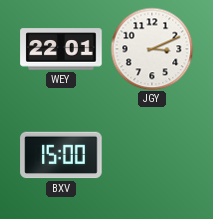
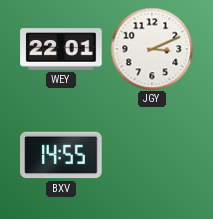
BXV: 15:00 -> 14:55 (61, 155)
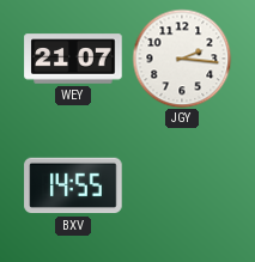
WEY: 22:01 -> 21:07 (73, 59)
JGY: 3:11 -> 2:16 (182, 59)
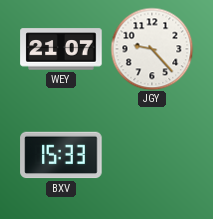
JGY: 2:16 -> 9:23 (152, 49)
BXV: 14:55 -> 15:33 (61, 155)
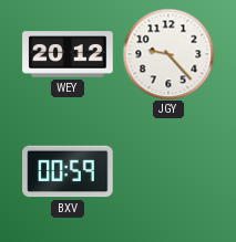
WEY: 21:07 -> 20:12 (68, 54)
BXV: 15:33 -> 00:59 (68, 171)
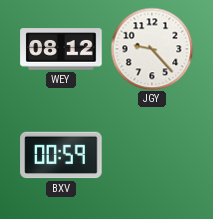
WEY: 20:12 -> 08:12 (61, 49)
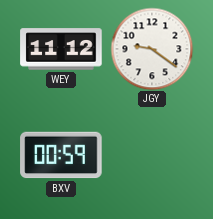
WEY: 08:12 -> 11:12 (61, 49)
JGY: 9:23 -> 9:21 (152, 49)
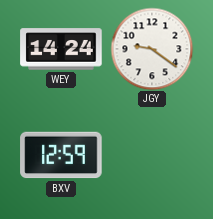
WEY: 11:12 -> 14:24 (61, 49)
BXV: 00:59 -> 12:59 (61, 155)
